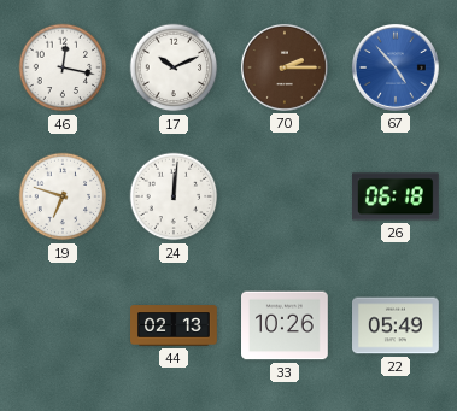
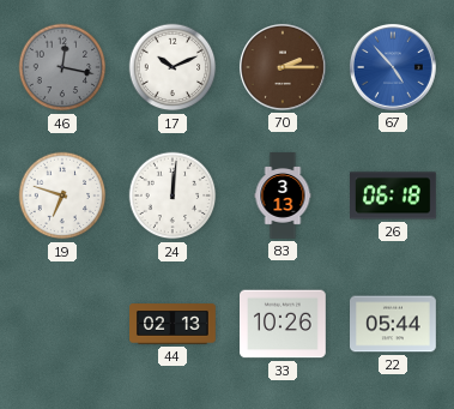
46 dial: white -> grey (62, 67)
83: none -> 3:13 (283, 196)
22: 05:49 -> 05:44 (394, 324)
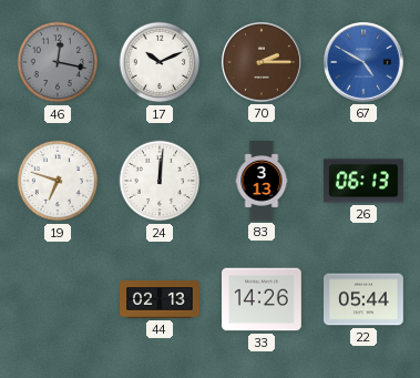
67: 4:53 -> 4:50 (363, 62)
26: 06:18 -> 06:13 (365, 181)
33: 10:26 -> 14:26 (263, 299)
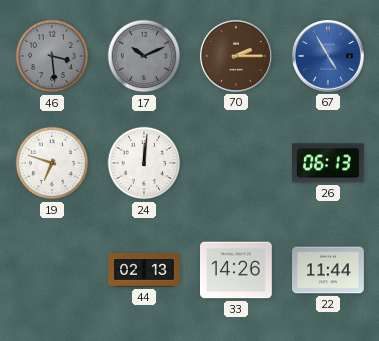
46: 12:17 -> 3:29 (52, 56)
17 dial: white -> grey (144, 56)
67: 4:50 -> 4:55 (328, 56)
83: 3:13 -> none (262, 181)
22: 05:44 -> 11:44 (329, 270)
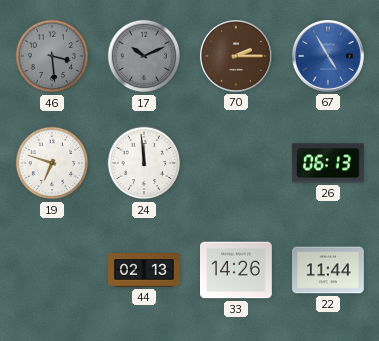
24: 12:01 -> 11:59 (144, 163)
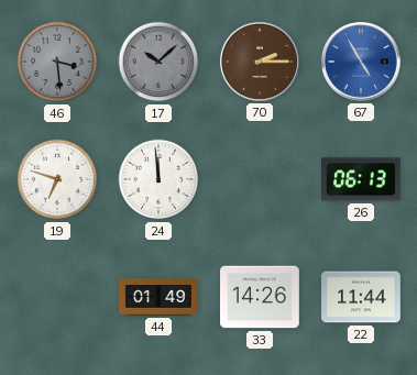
17: 10:11 -> 10:08 (158, 62)
44: 02:13 -> 01:49 (158, 297)
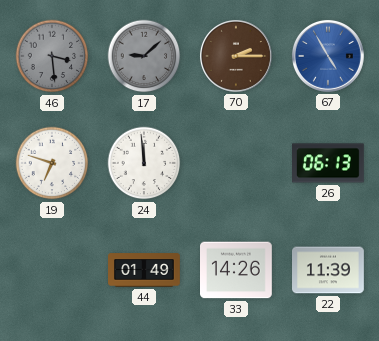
17: 10:08 -> 9:08 (144, 56)
22: 11:44 -> 11:39 (329, 270)
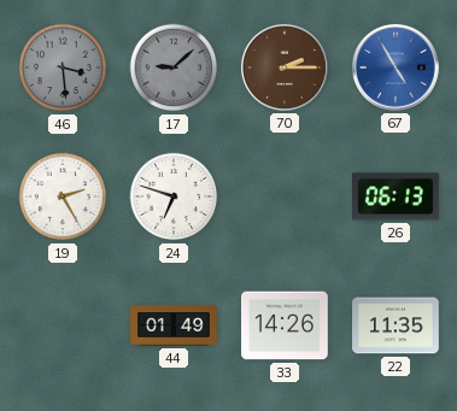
19: 6:48 -> 2:25 (63, 196)
24: 11:59 -> 6:48 (174, 196)
22: 11:39 -> 11:35 (397, 325)
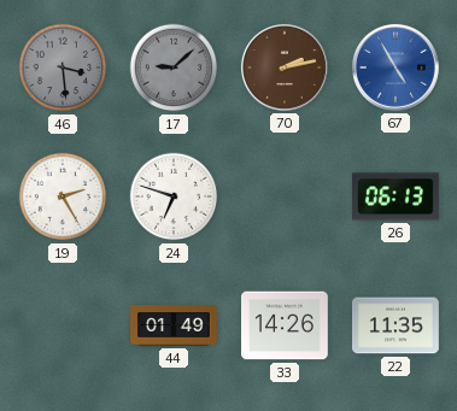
70: 2:15 -> 2:13 (285, 67)
